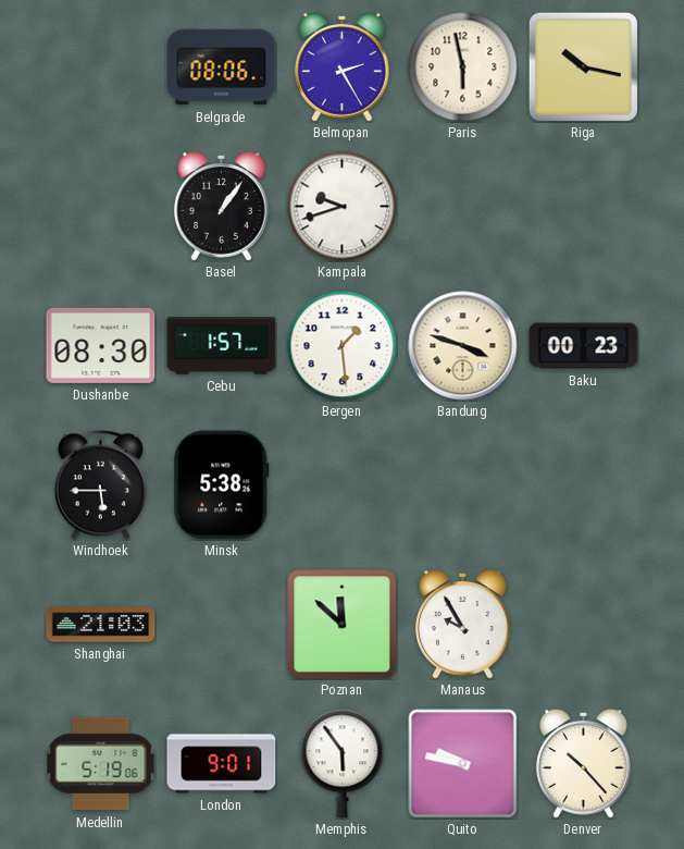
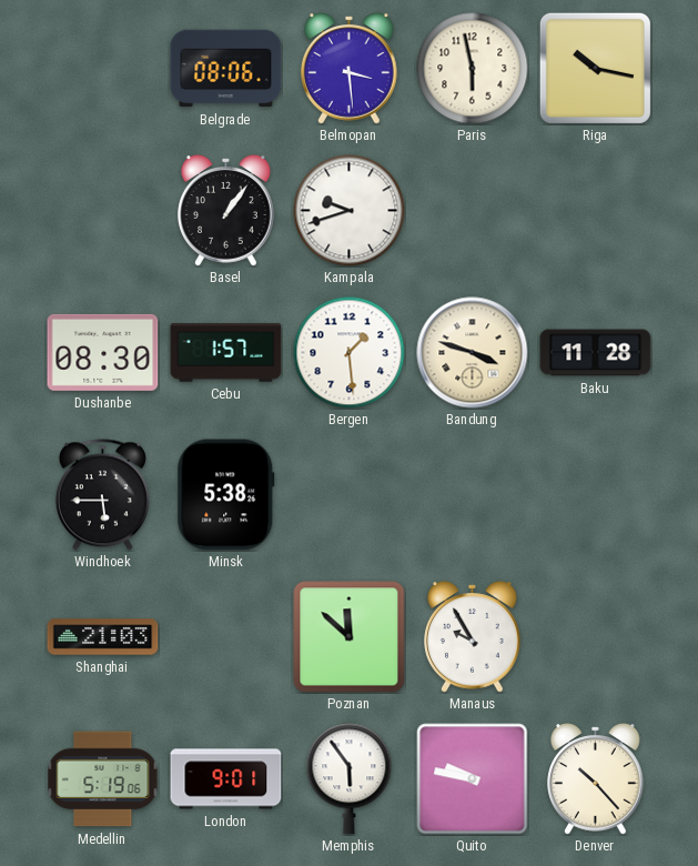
Belmopan: 2:25 -> 3:29 (350, 69)
Baku: 00:23 -> 11:28 (596, 353)
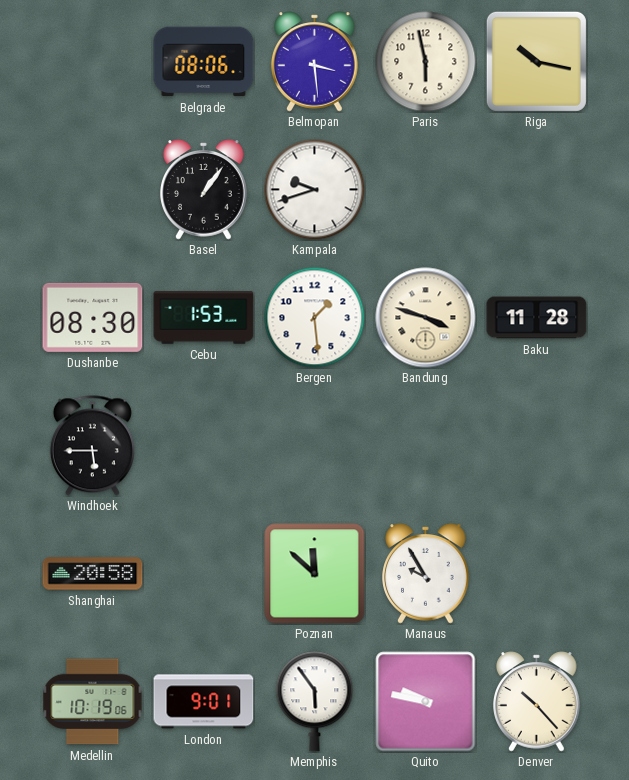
Cebu: 1:57 -> 1:53 (204, 318)
Minsk: 5:38 -> none (226, 495)
Shanghai: 21:03 -> 20:58 (93, 574)
Medellin: 5:19 -> 10:19 (93, 702)
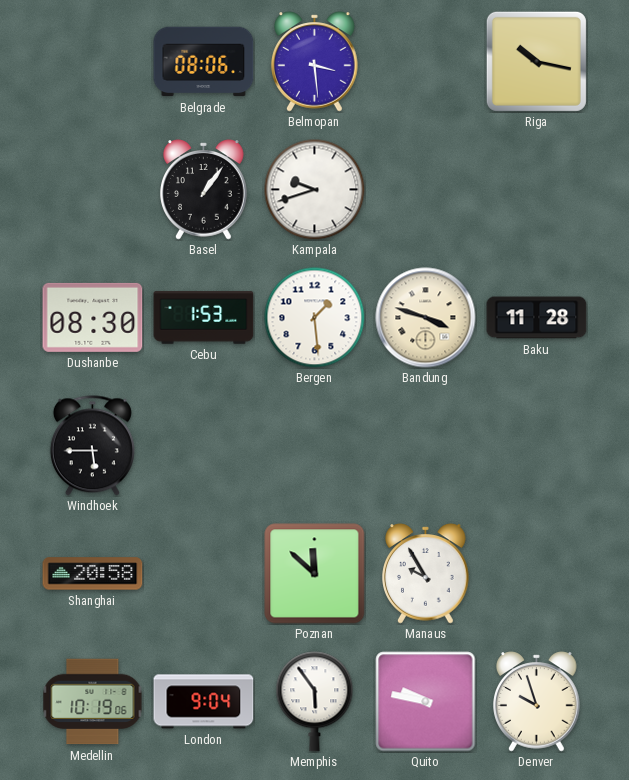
Paris: 5:58 -> none (426, 62)
London: 9:01 -> 9:04 (204, 702)
Denver: 10:23 -> 9:57 (537, 702)
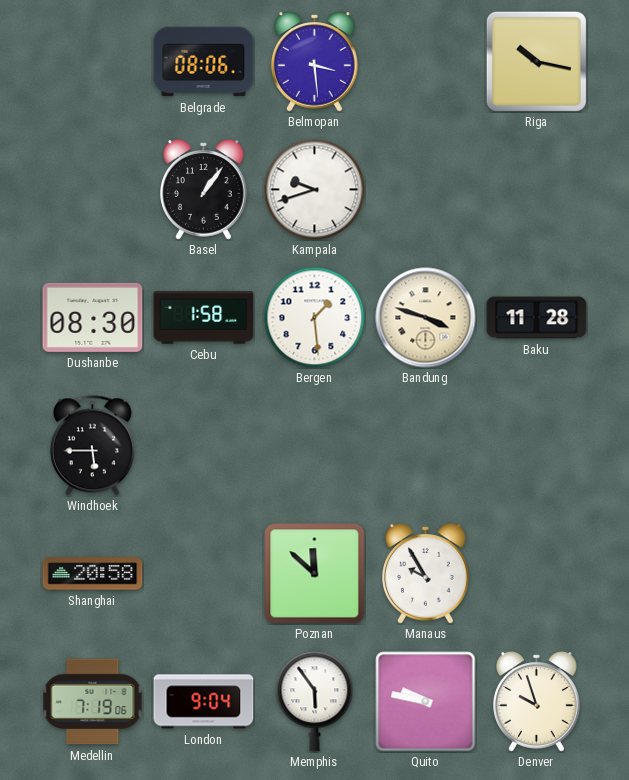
Cebu: 1:53 -> 1:58 (204, 318)
Medellin: 10:19 -> 7:19 (93, 702)
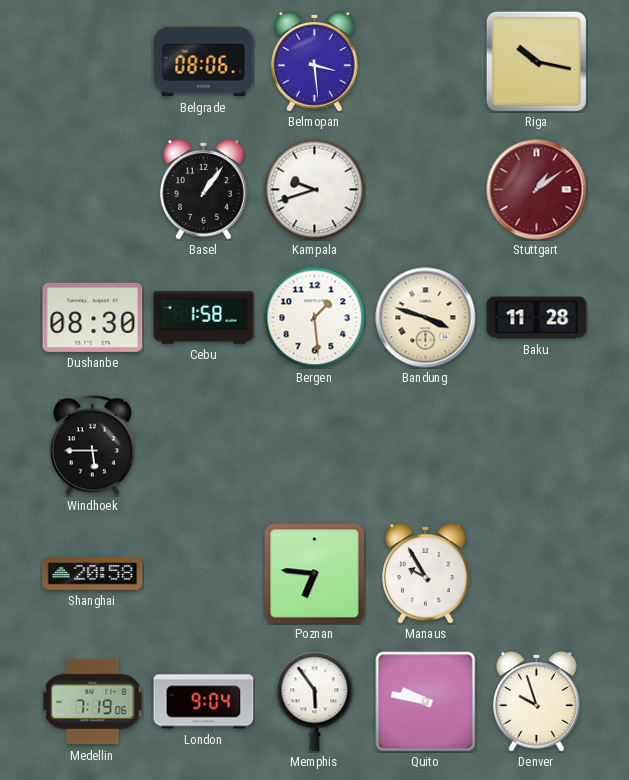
Stuttgart: none -> 1:09 (537, 190)
Poznan: 11:52 -> 6:46 (315, 574)
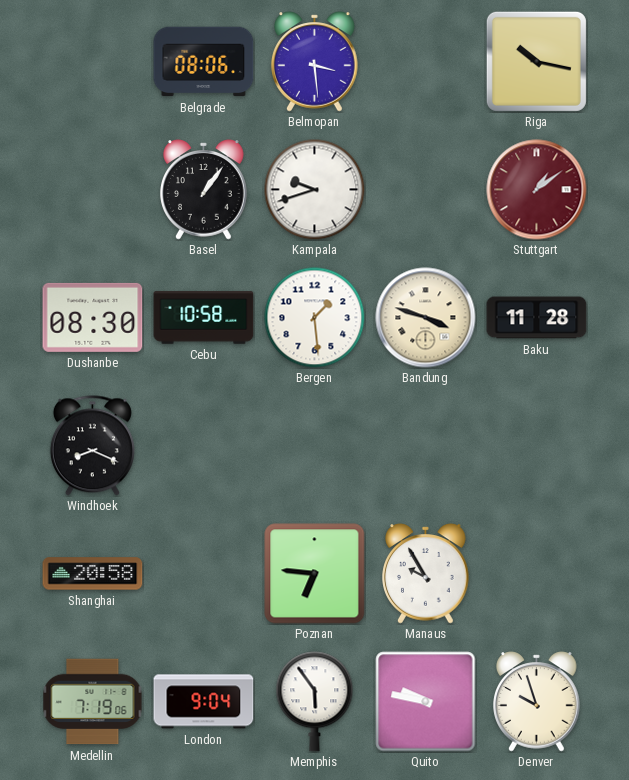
Cebu: 1:58 -> 10:58 (204, 318)
Windhoek: 5:45 -> 8:19 (92, 446)
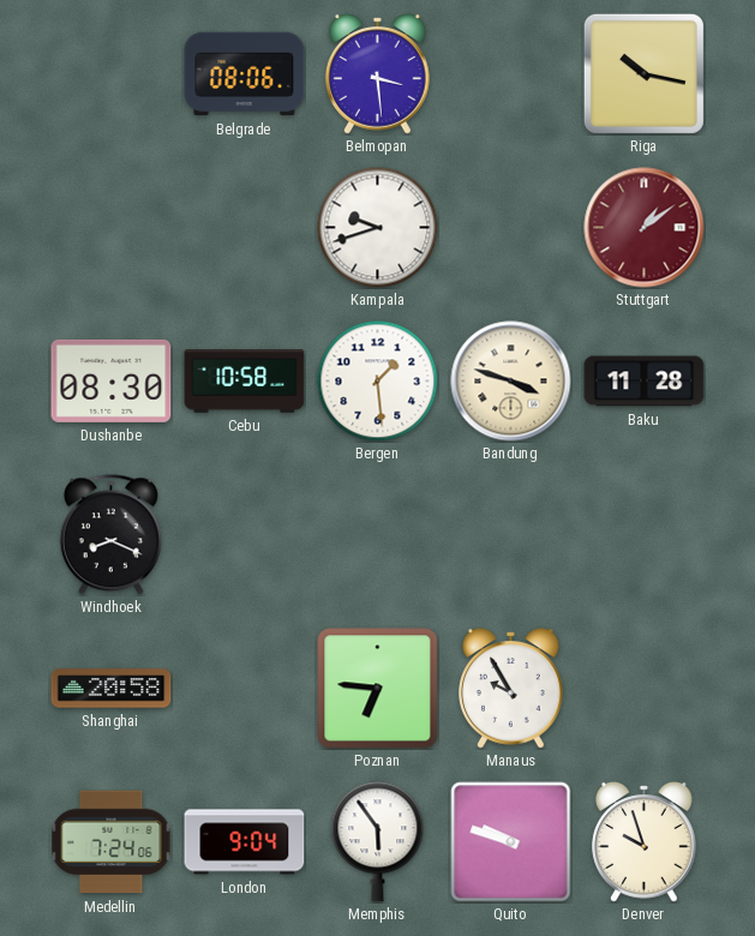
Basel: 1:06 -> none (204, 190)
Medellin: 7:19 -> 7:24 (112, 842)
Quito: 9:47 -> 9:48 (511, 842)
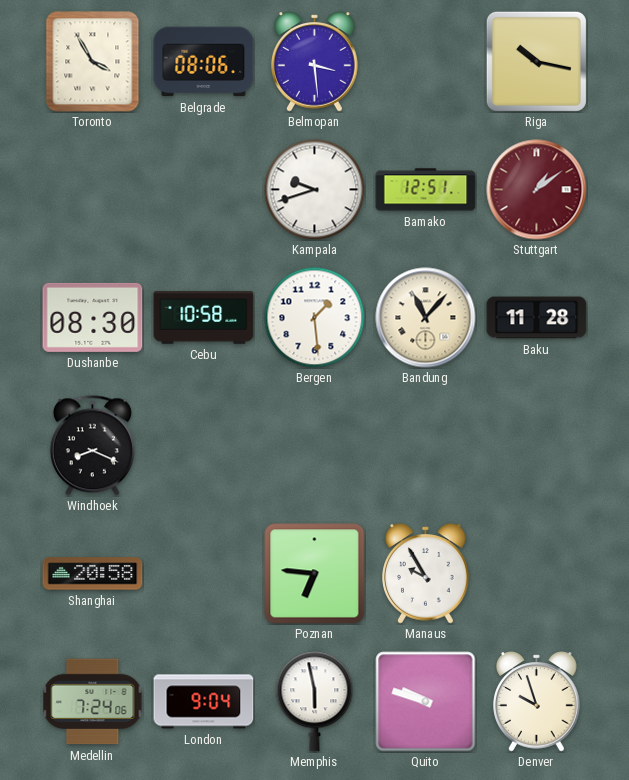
Toronto: none -> 3:55 (93, 62)
Bamako: none -> 12:51 (426, 190)
Bandung: 3:48 -> 11:07 (426, 318)
Memphis: 5:54 -> 5:58 (315, 702)
